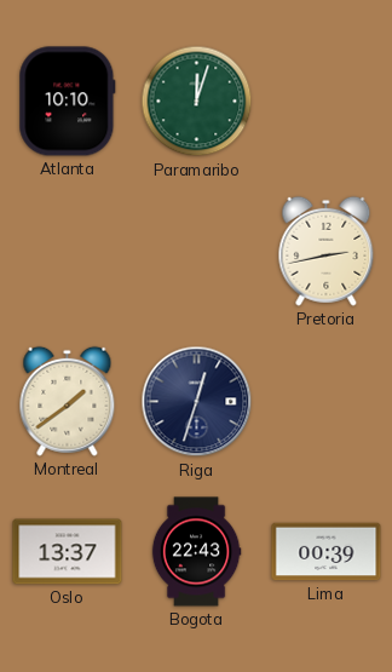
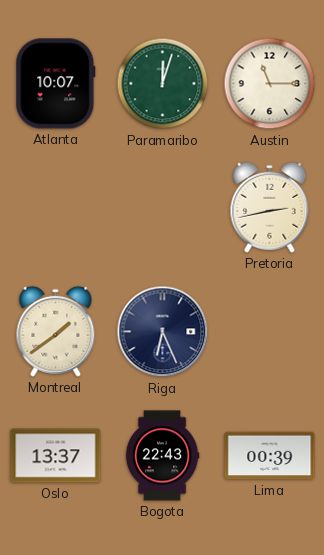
Atlanta: 10:10 -> 10:07 (56, 84)
Austin: none -> 11:15 (270, 84)
Riga: 12:33 -> 6:26 (163, 332)
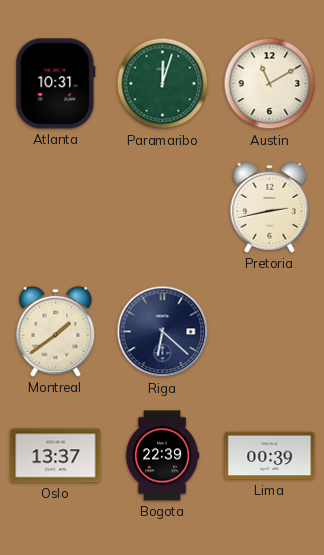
Atlanta: 10:07 -> 10:31 (56, 84)
Austin: 11:15 -> 11:10 (270, 84)
Riga: 6:26 -> 6:22 (163, 332)
Bogota: 22:43 -> 22:39 (162, 456)
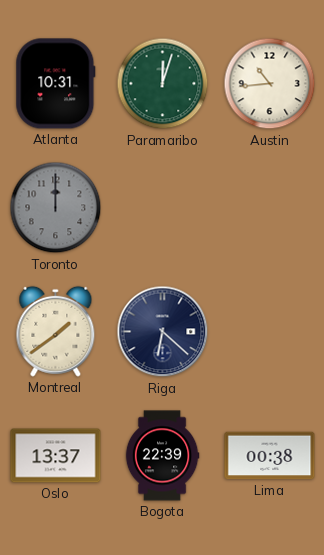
Austin: 11:10 -> 10:44 (270, 84)
Toronto: none -> 12:00 (56, 208)
Pretoria: 2:43 -> none (270, 207)
Lima: 00:39 -> 00:38 (270, 456)
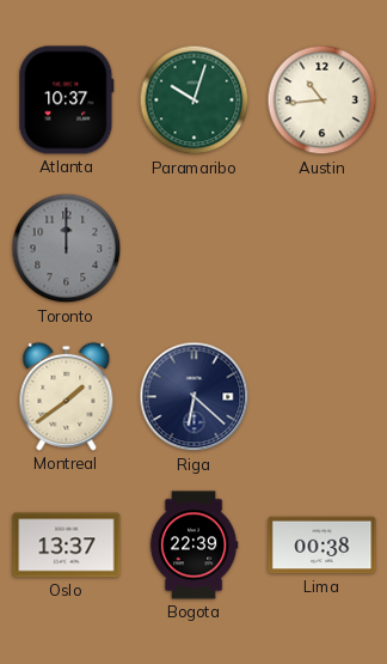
Atlanta: 10:31 -> 10:37 (67, 100)
Paramaribo: 12:03 -> 10:03 (195, 100)
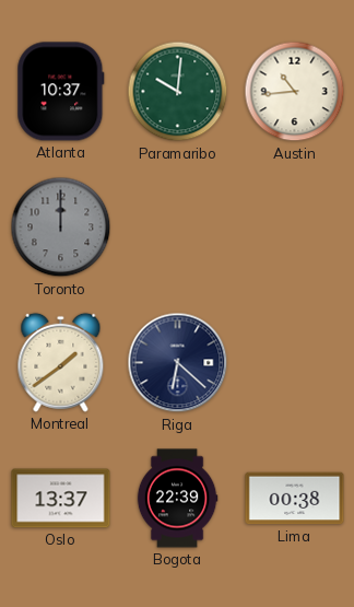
Paramaribo: 10:03 -> 10:01 (178, 92)
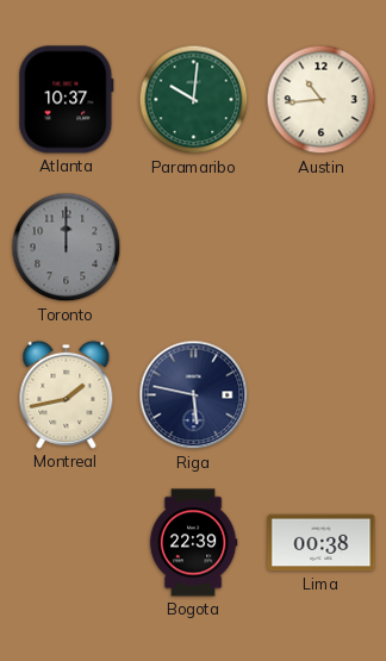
Montreal: 1:39 -> 1:43 (67, 394)
Riga: 6:22 -> 5:47 (194, 395)
Oslo: 13:37 -> none (61, 499)
